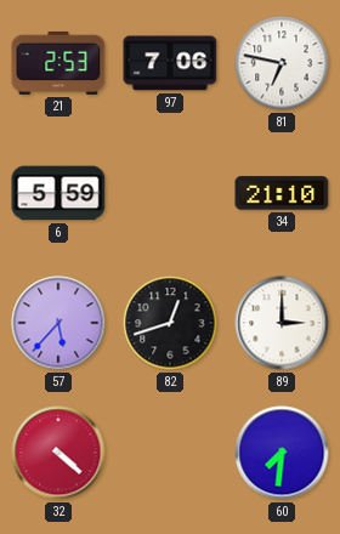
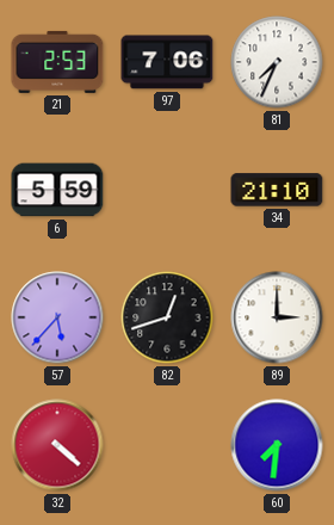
81: 6:47 -> 7:34 (277, 62)
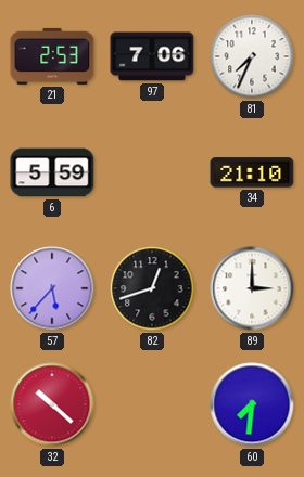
32: 4:22 -> 10:22 (52, 404)
